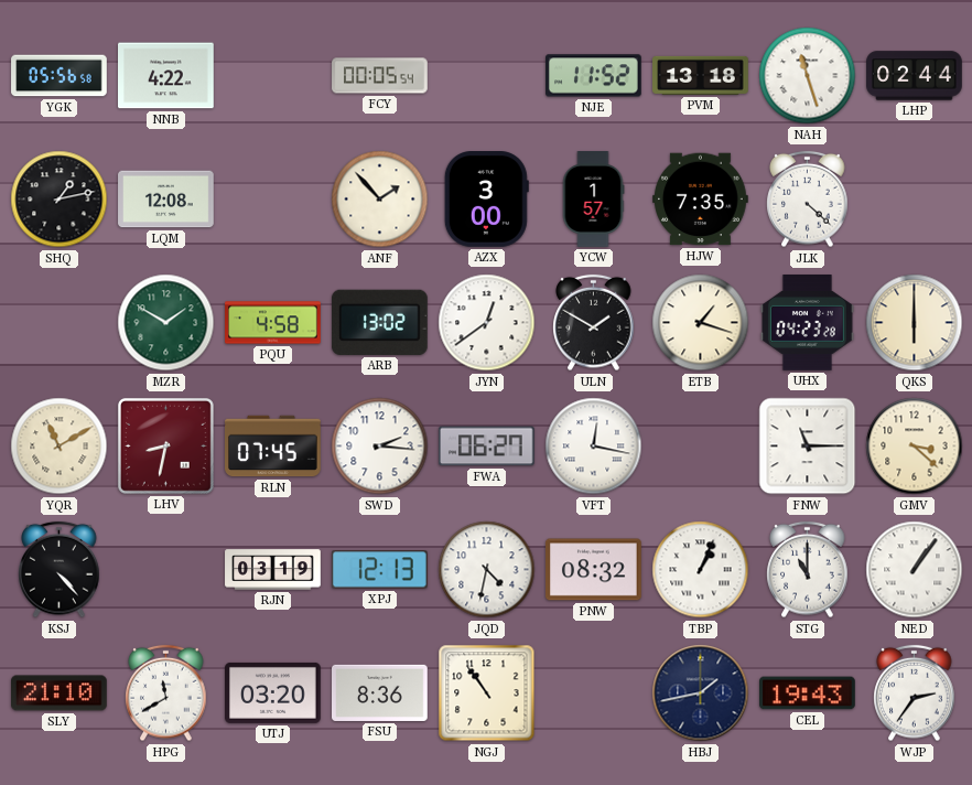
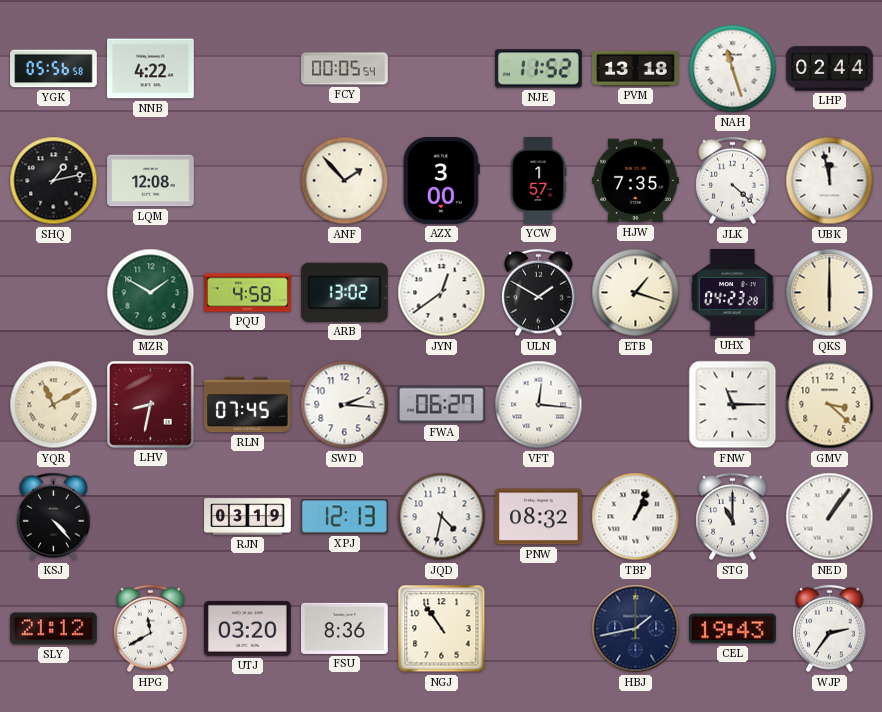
UBK: none -> 11:58 (830, 181)
VFT: 12:17 -> 12:16 (539, 405)
SLY: 21:10 -> 21:12 (54, 629)
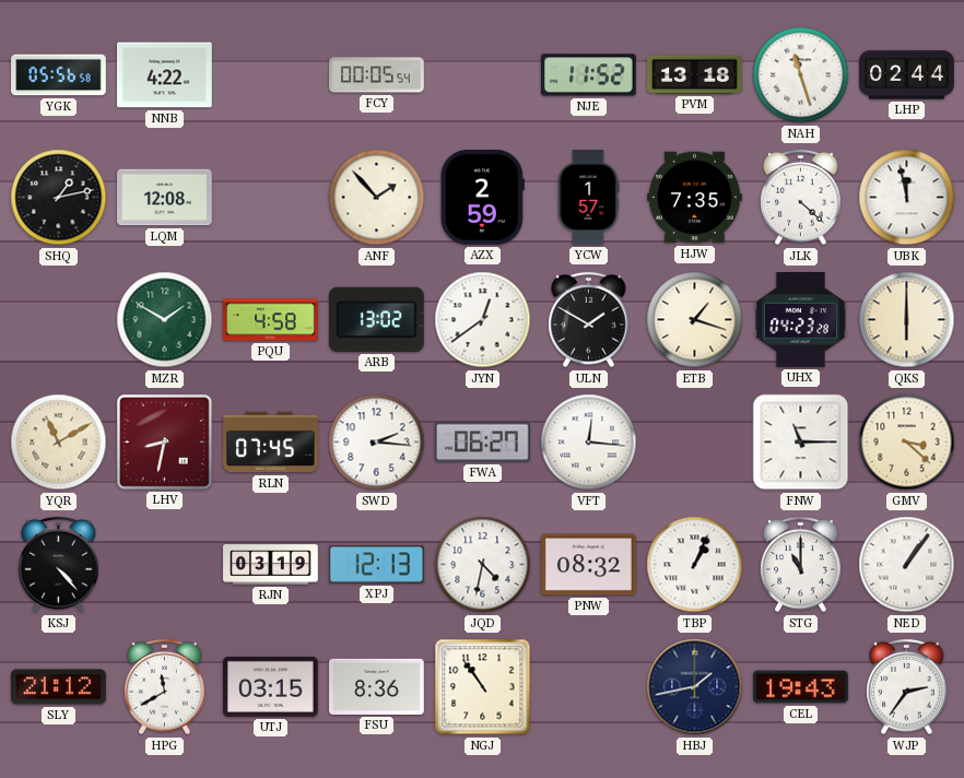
AZX: 3:00 -> 2:59 (482, 198)
UTJ: 03:20 -> 03:15 (271, 686)
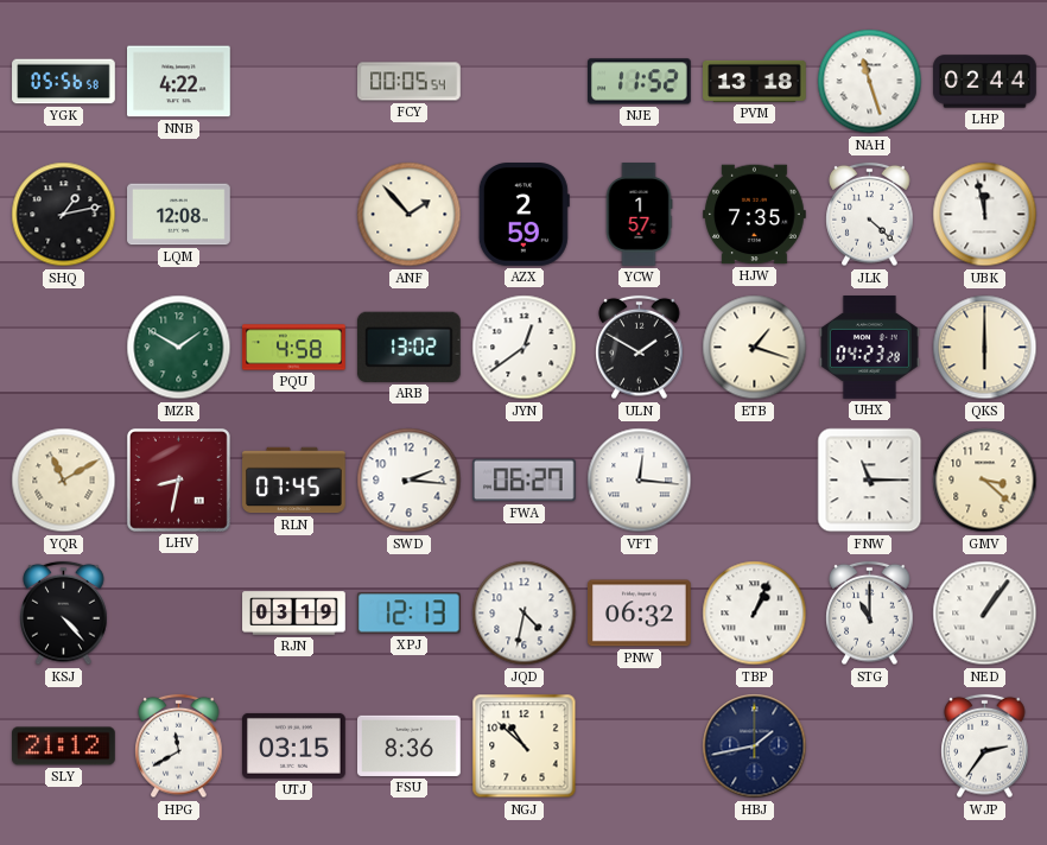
PNW: 08:32 -> 06:32 (640, 614)
NGJ: 10:54 -> 10:52 (525, 746)
CEL: 19:43 -> none (801, 687)
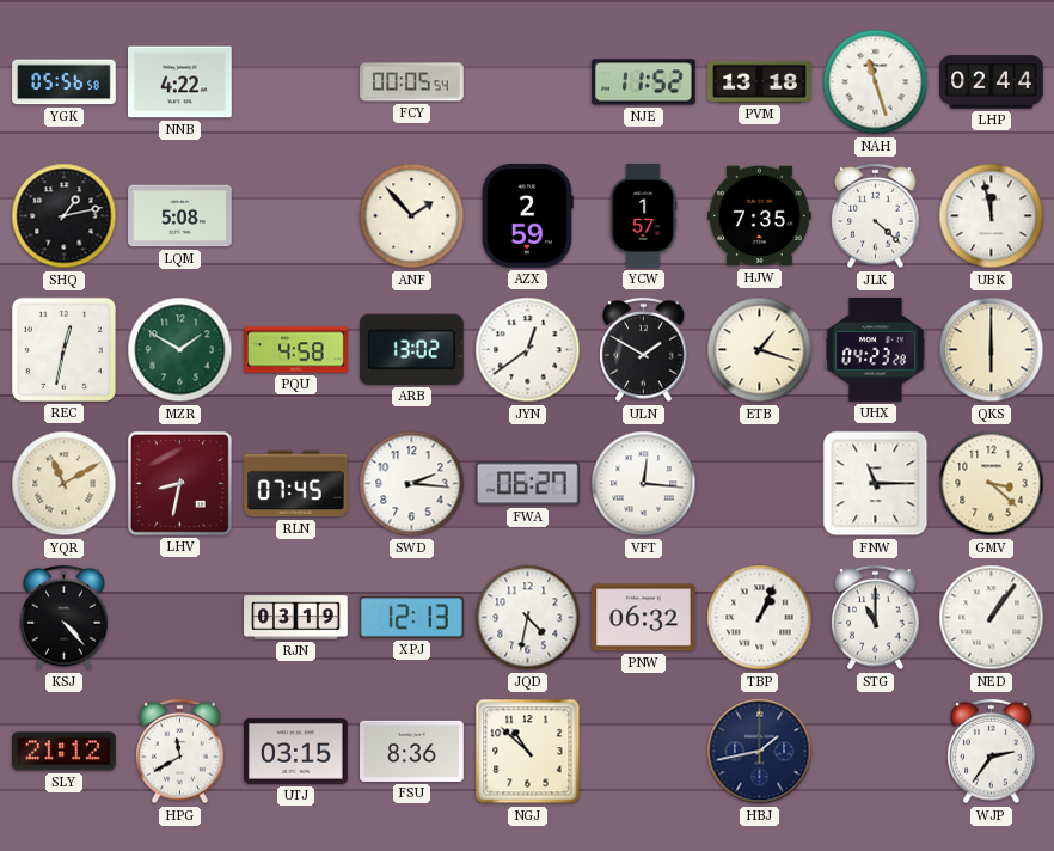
LQM: 12:08 -> 5:08 (180, 216)
REC: none -> 12:32 (63, 349)
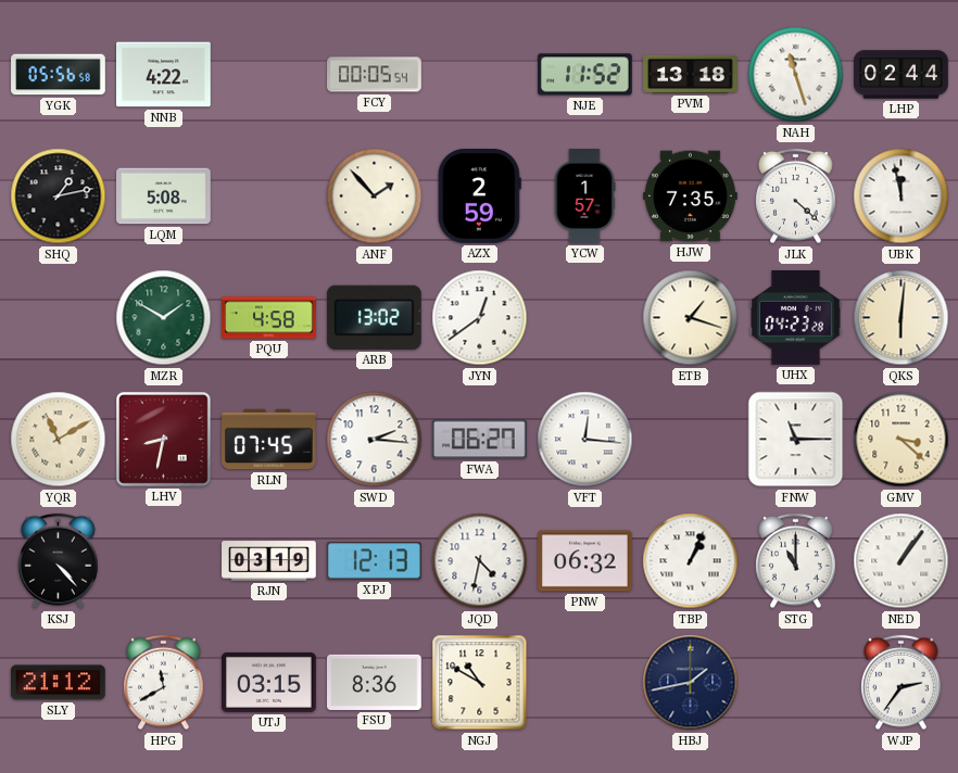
REC: 12:32 -> none (63, 349)
ULN: 1:50 -> none (644, 350)
QKS: 6:00 -> 6:01 (902, 318)
NGJ: 10:52 -> 10:50 (480, 683)
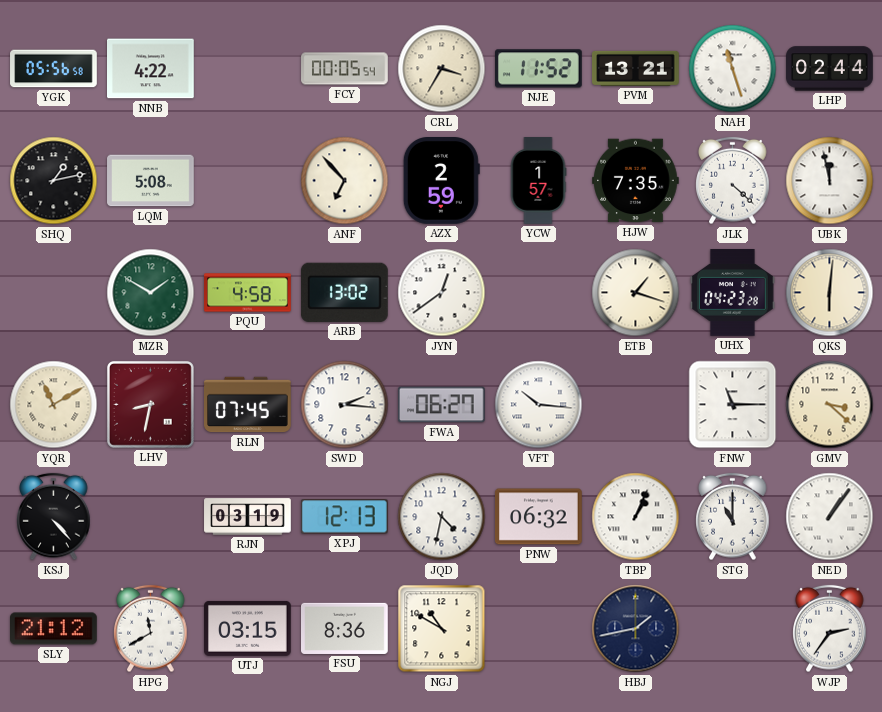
CRL: none -> 3:35 (442, 69)
PVM: 13:18 -> 13:21 (636, 68)
ANF: 1:53 -> 6:53 (345, 181)
VFT: 12:16 -> 10:16 (539, 405)
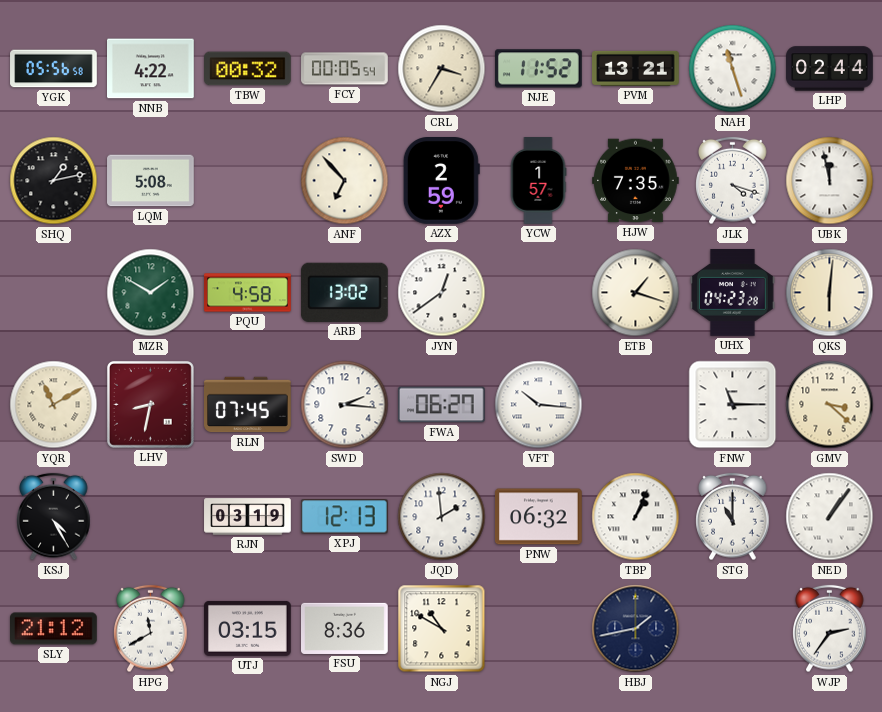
TBW: none -> 00:32 (248, 69)
JLK: 4:22 -> 4:18 (733, 181)
KSJ: 4:23 -> 4:25 (54, 517)
JQD: 4:32 -> 1:59 (442, 517)
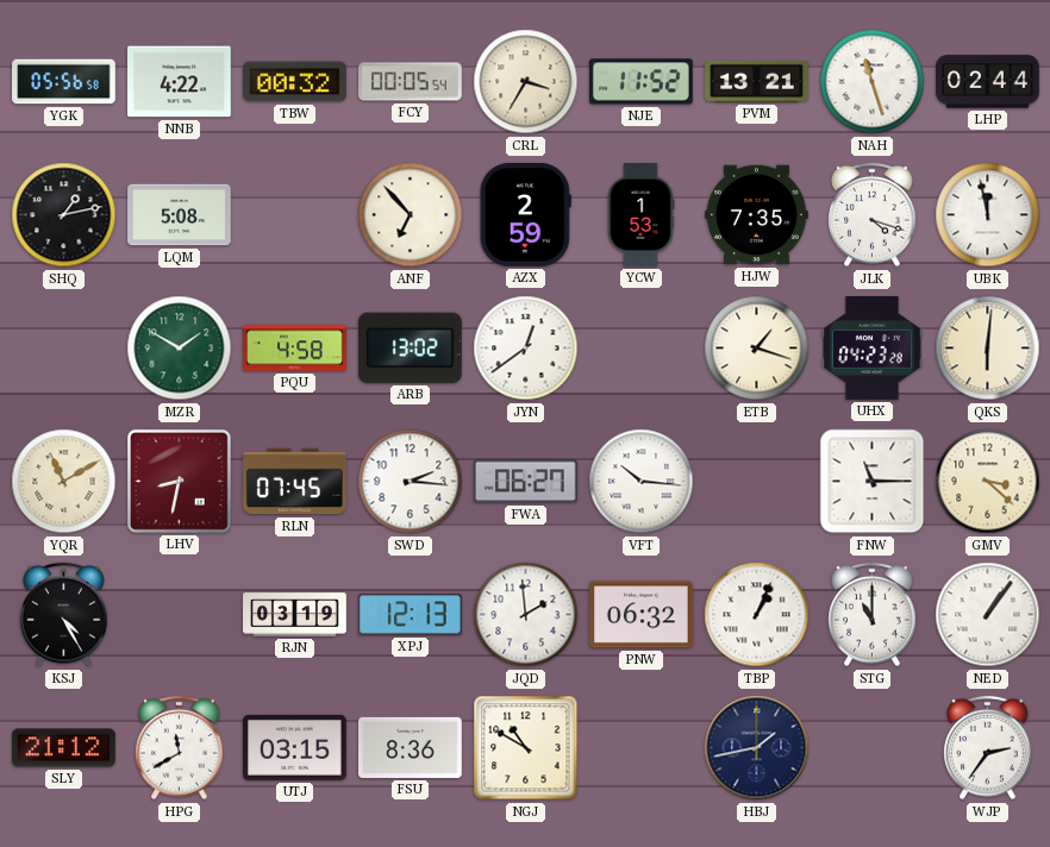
YCW: 1:57 -> 1:53 (640, 215)
